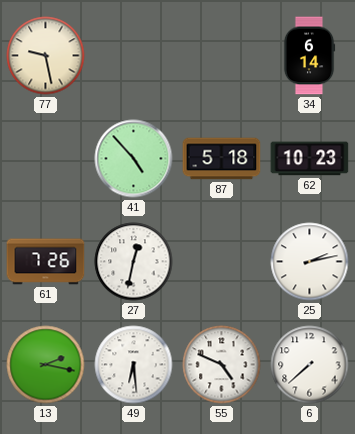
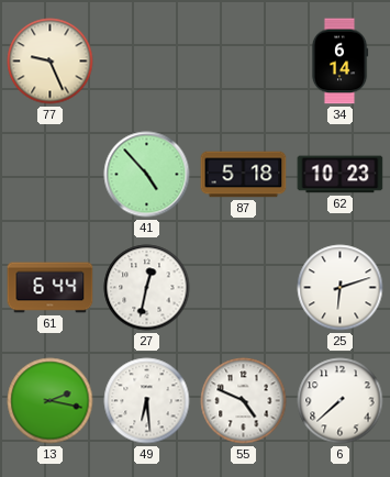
77: 9:28 -> 9:26 (51, 62)
61: 7:26 -> 6:44 (51, 288)
25: 2:13 -> 6:12 (341, 288)
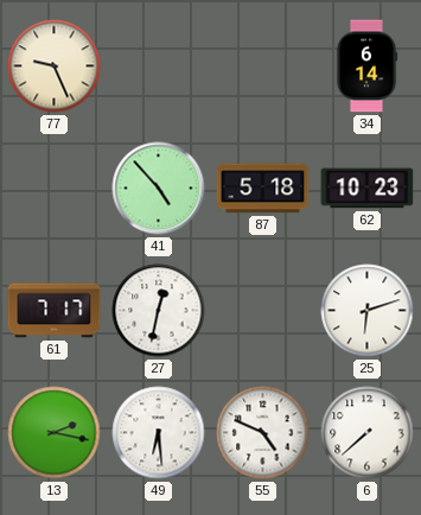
61: 6:44 -> 7:17 (55, 311)
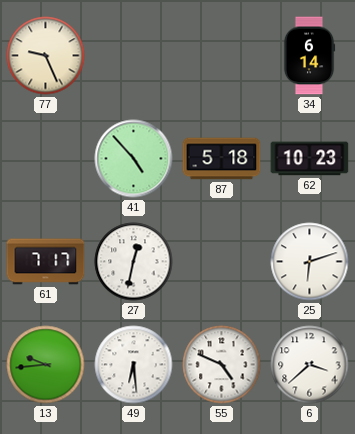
13: 2:17 -> 9:44 (46, 365)
6: 7:38 -> 3:38 (310, 365)
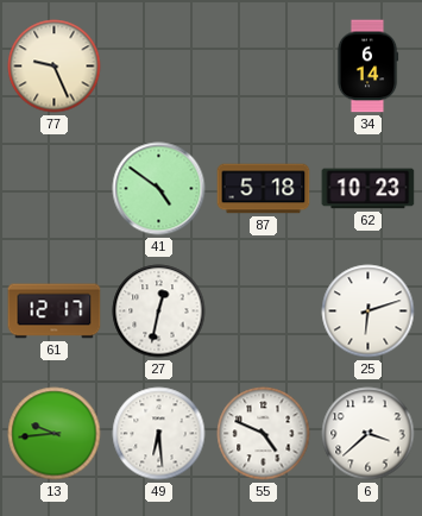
41: 4:53 -> 4:51 (159, 189)
61: 7:17 -> 12:17 (55, 312)
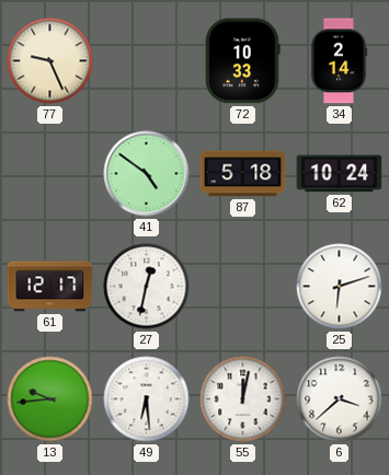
72: none -> 10:33 (243, 61)
34: 6:14 -> 2:14 (339, 61)
62: 10:23 -> 10:24 (340, 174)
55: 4:49 -> 12:02 (243, 399)
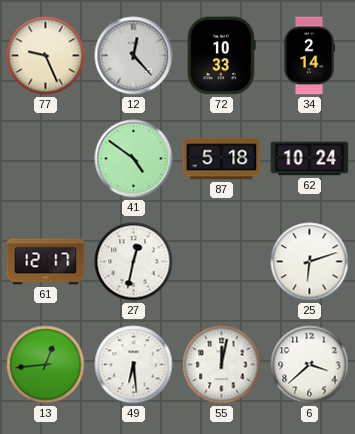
12: none -> 12:23 (134, 56)
13: 9:44 -> 12:44 (46, 365)
